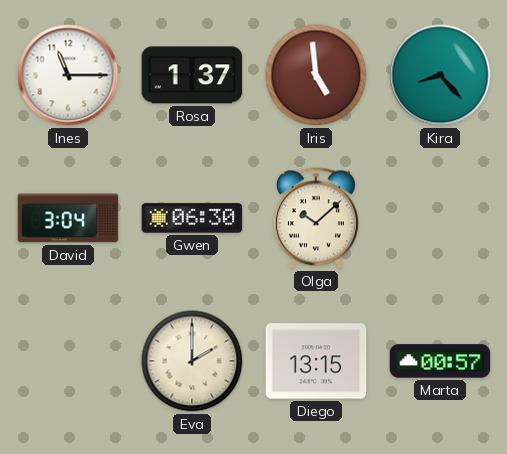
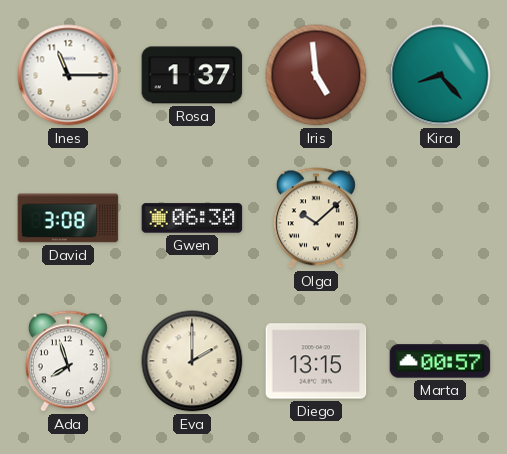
David: 3:04 -> 3:08 (68, 218)
Ada: none -> 7:57 (68, 361)
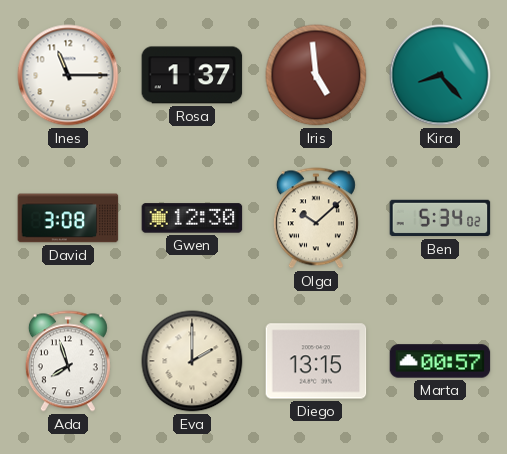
Gwen: 06:30 -> 12:30 (192, 218)
Ben: none -> 5:34 (440, 218)
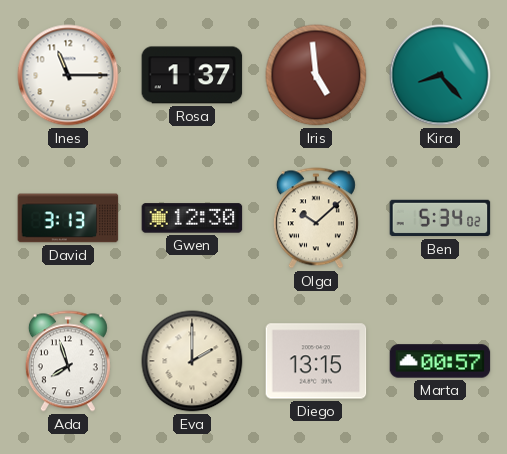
David: 3:08 -> 3:13 (68, 218)
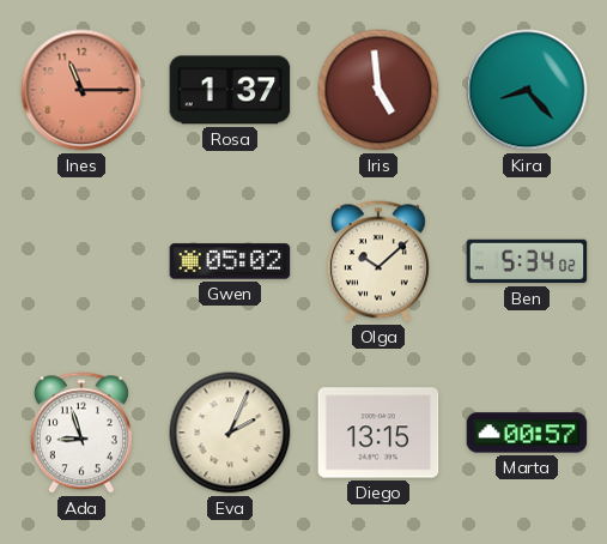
Ines dial: white -> salmon (81, 90)
David: 3:13 -> none (68, 218)
Gwen: 12:30 -> 05:02 (230, 261)
Ada: 7:57 -> 8:57 (81, 433)
Eva: 2:00 -> 2:04 (230, 433)
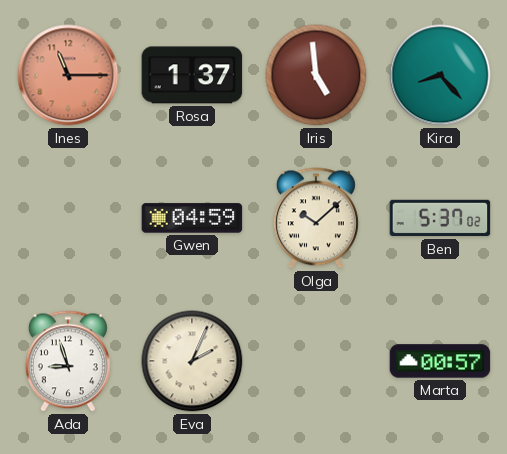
Gwen: 05:02 -> 04:59 (192, 218)
Ben: 5:34 -> 5:37 (440, 218)
Diego: 13:15 -> none (378, 433)
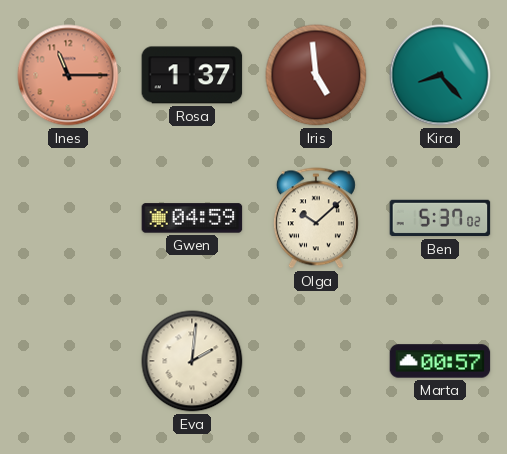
Ada: 8:57 -> none (68, 361)
Eva: 2:04 -> 2:01 (192, 361)
